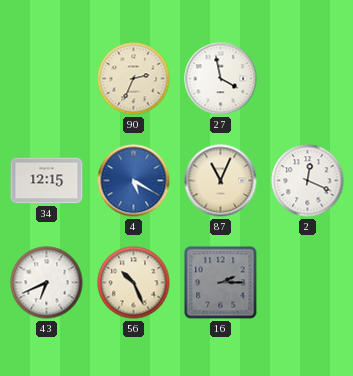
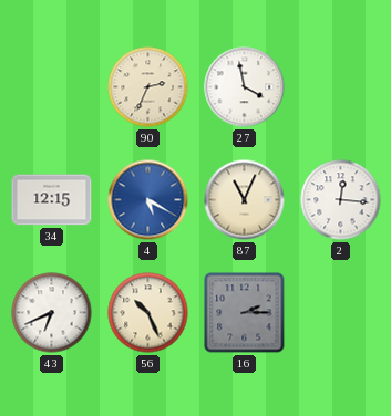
2: 12:19 -> 12:16 (341, 200)
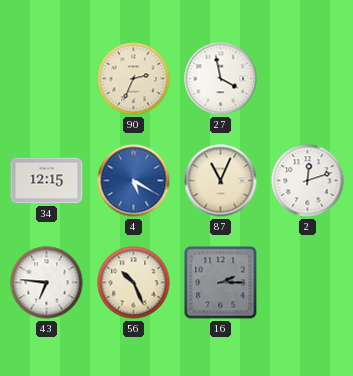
2: 12:16 -> 12:12 (308, 181)
43: 6:41 -> 6:46 (47, 283)
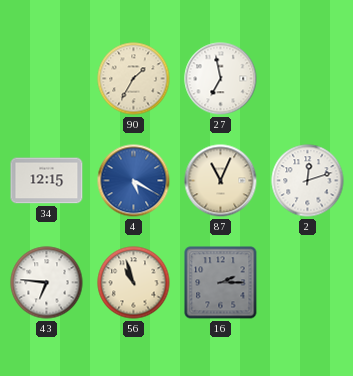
90: 2:34 -> 1:35 (134, 79)
27: 3:58 -> 6:58 (221, 79)
56: 10:26 -> 10:57 (134, 283)
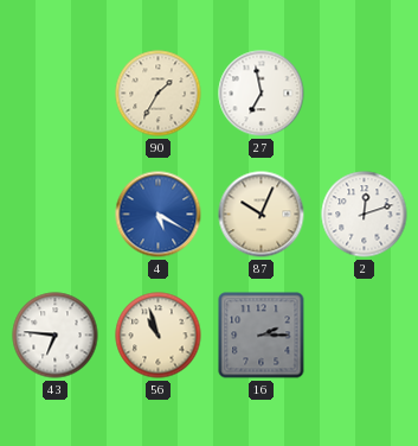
34: 12:15 -> none (47, 181)
87: 11:04 -> 10:04 (262, 215)
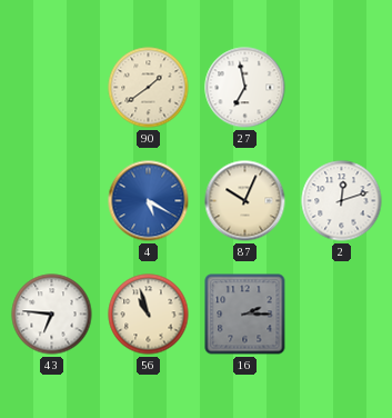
90: 1:35 -> 1:39 (149, 88)
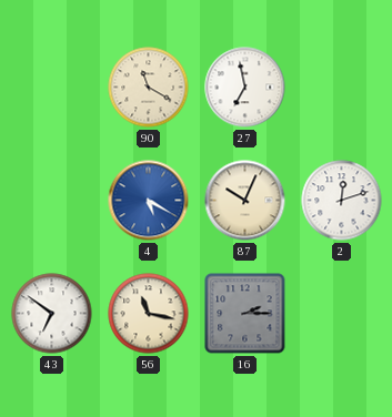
90: 1:39 -> 11:20 (149, 88)
43: 6:46 -> 6:51 (52, 314)
56: 10:57 -> 11:17 (149, 314)
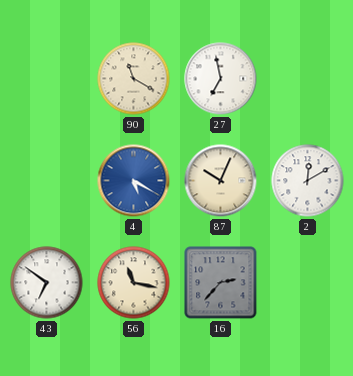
2: 12:12 -> 12:10 (308, 181)
16: 2:15 -> 2:37 (221, 283)
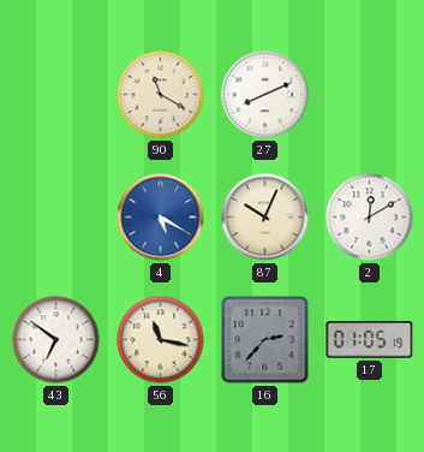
27: 6:58 -> 8:11 (265, 95)
17: none -> 01:05 (370, 340)
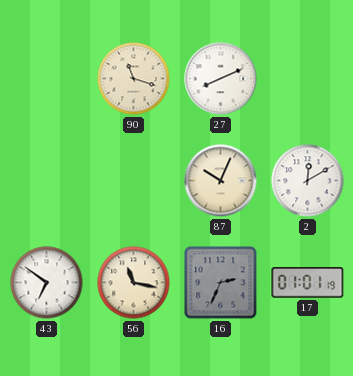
90: 11:20 -> 11:18 (134, 79)
4: 5:20 -> none (161, 218)
16: 2:37 -> 2:34 (221, 283)
17: 01:05 -> 01:01 (308, 283)
